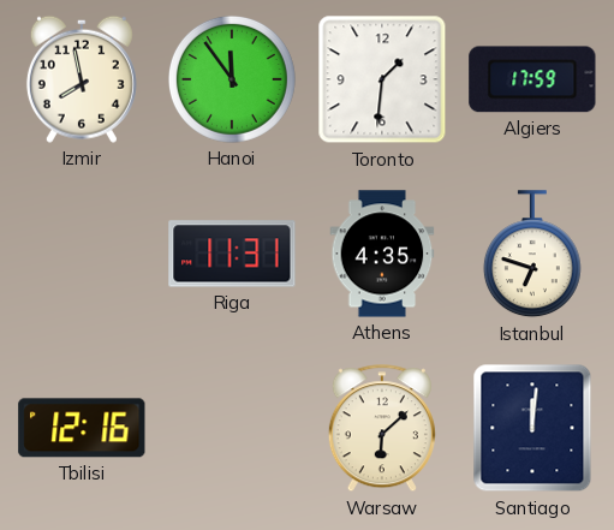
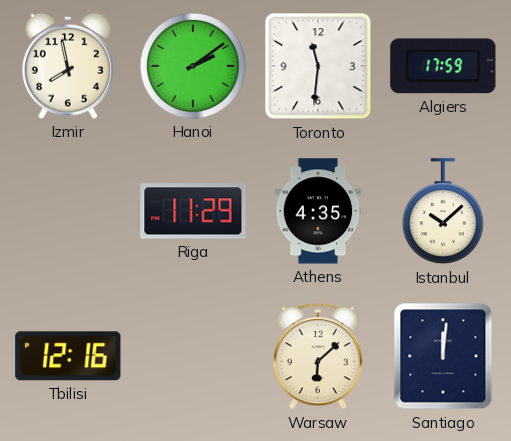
Hanoi: 11:54 -> 2:09 (193, 66)
Toronto: 1:31 -> 11:31 (318, 66)
Riga: 11:31 -> 11:29 (193, 211)
Istanbul: 6:48 -> 10:08 (443, 212)
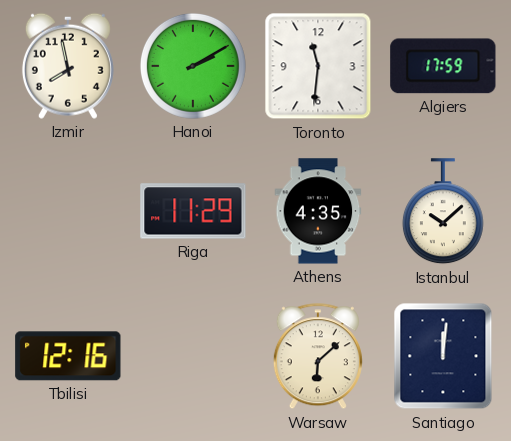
Hanoi: 2:09 -> 2:10 (193, 66)
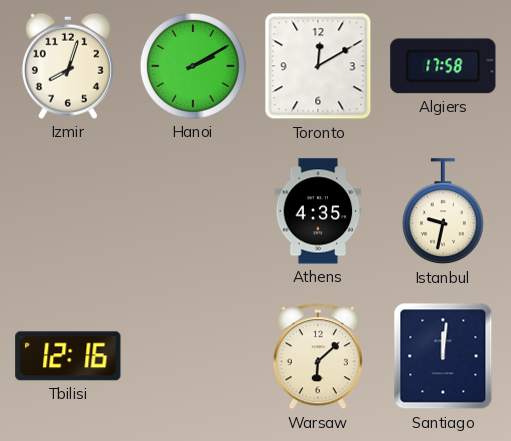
Izmir: 7:58 -> 8:03 (68, 66)
Toronto: 11:31 -> 12:10 (318, 66)
Algiers: 17:59 -> 17:58 (443, 66)
Riga: 11:29 -> none (193, 211)
Istanbul: 10:08 -> 9:32 (443, 212)
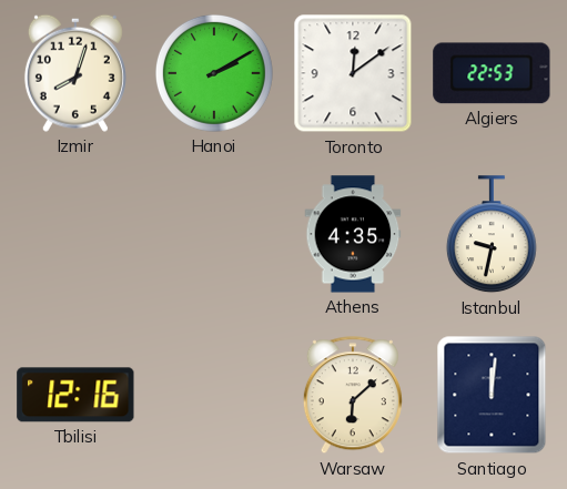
Toronto: 12:10 -> 12:09 (353, 73)
Algiers: 17:58 -> 22:53 (492, 73)
